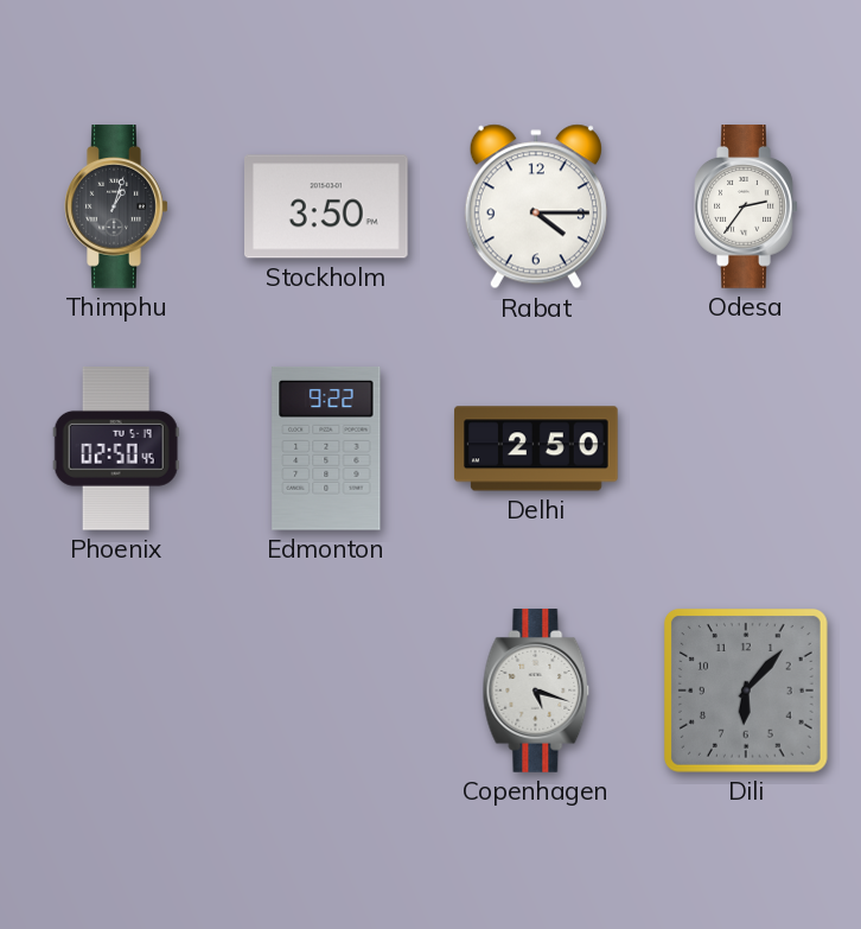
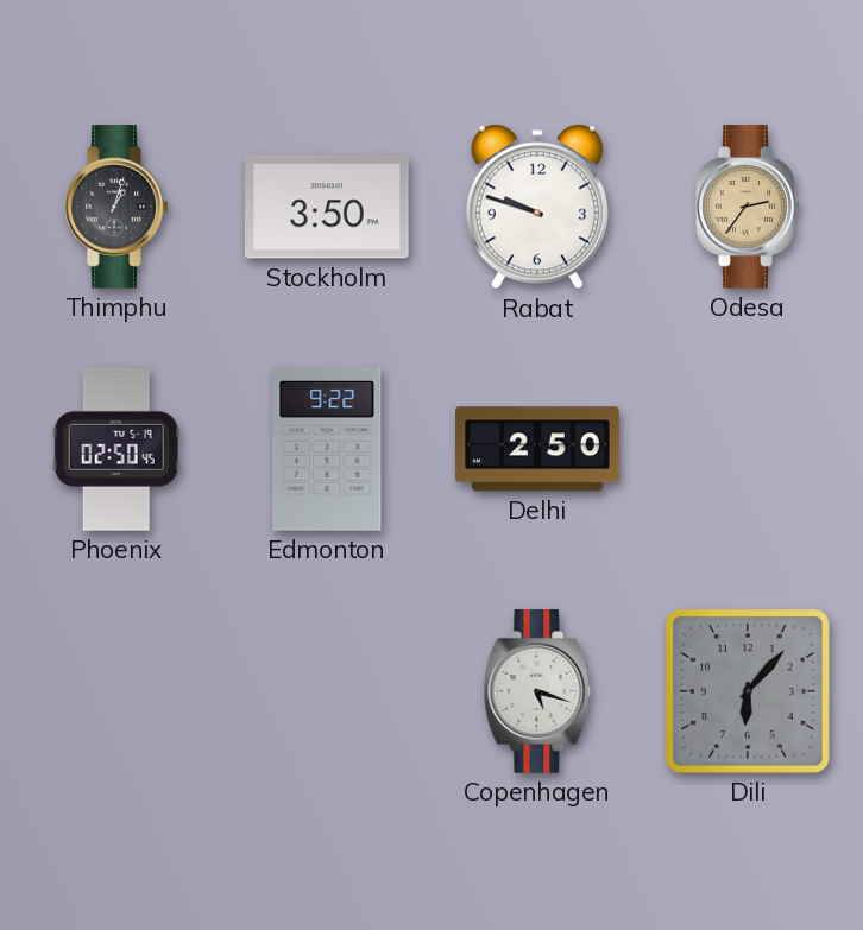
Rabat: 4:15 -> 9:48 (537, 207)
Odesa dial: white -> champagne (748, 207)
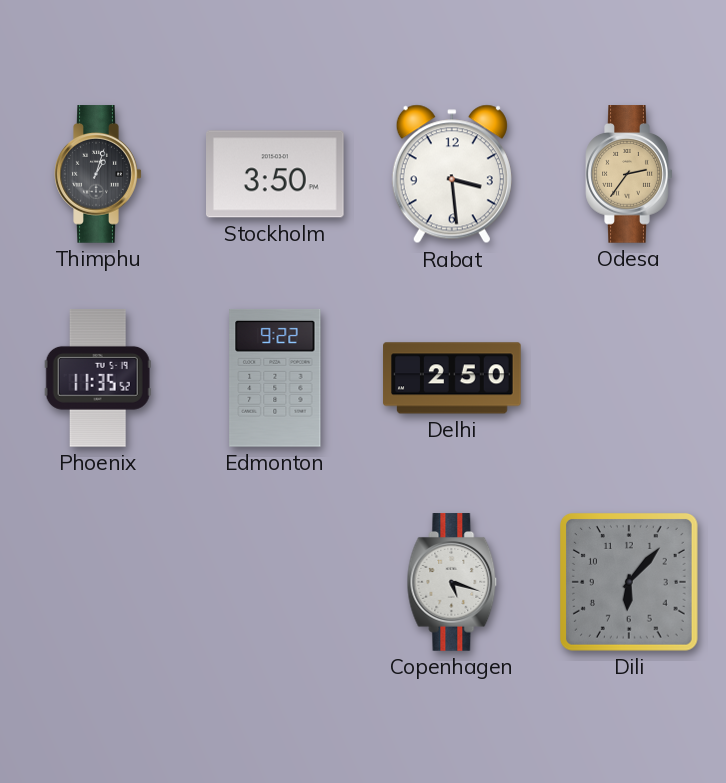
Rabat: 9:48 -> 3:29 (452, 174)
Phoenix: 02:50 -> 11:35 (98, 379)
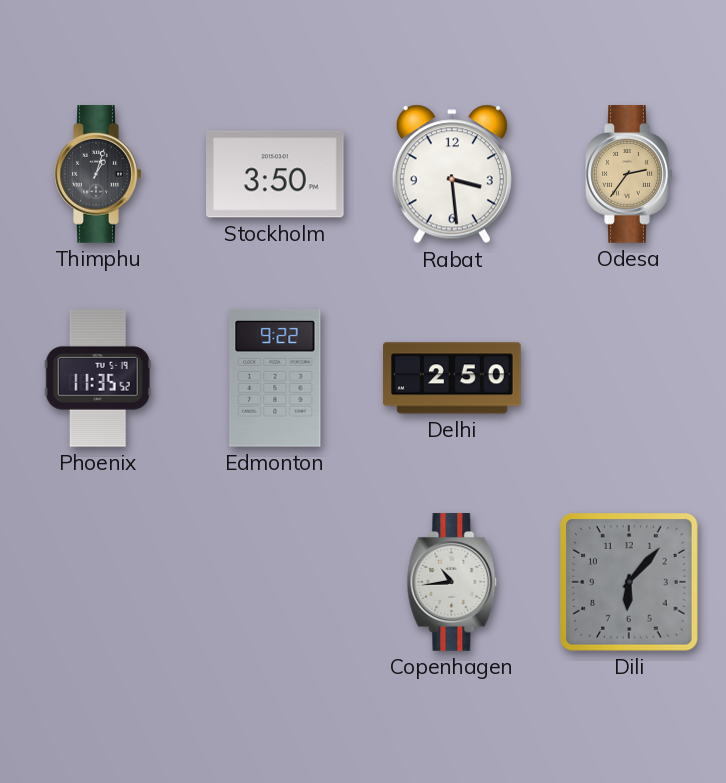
Copenhagen: 5:18 -> 10:44 (452, 582)
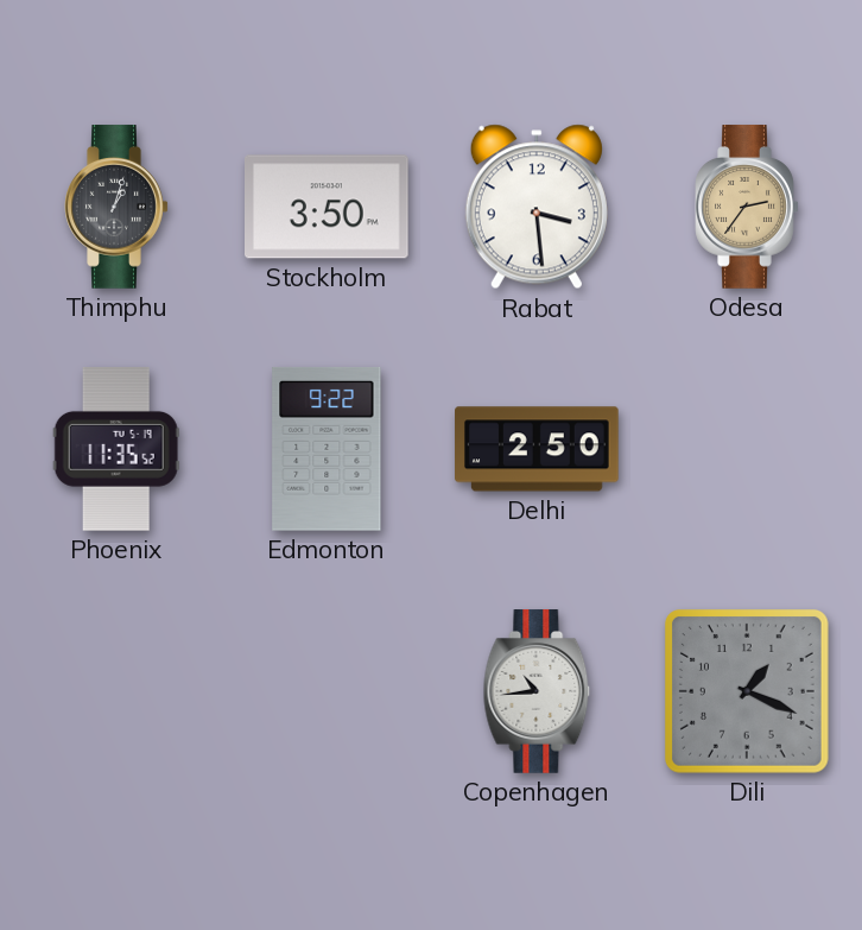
Dili: 6:07 -> 1:19 (747, 691)
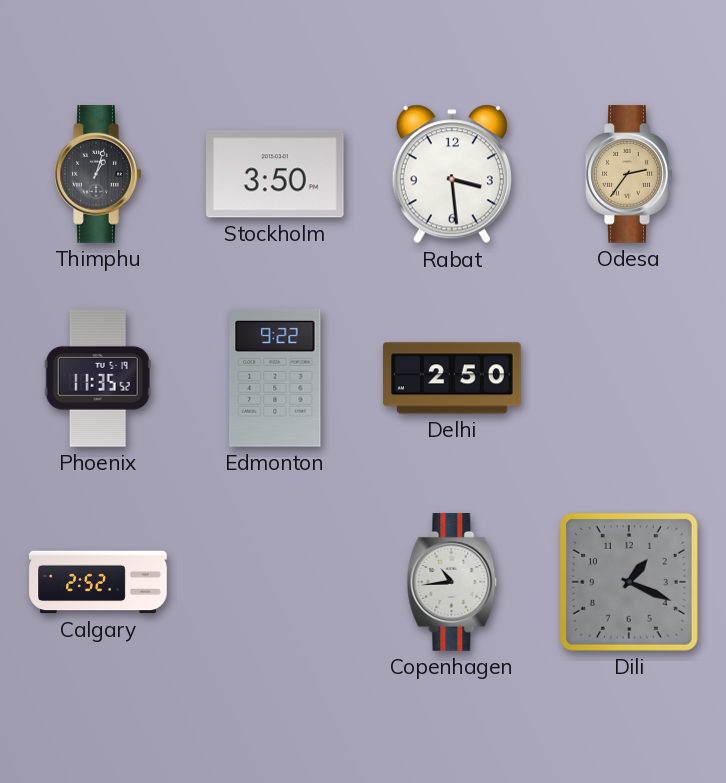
Calgary: none -> 2:52 (98, 582)
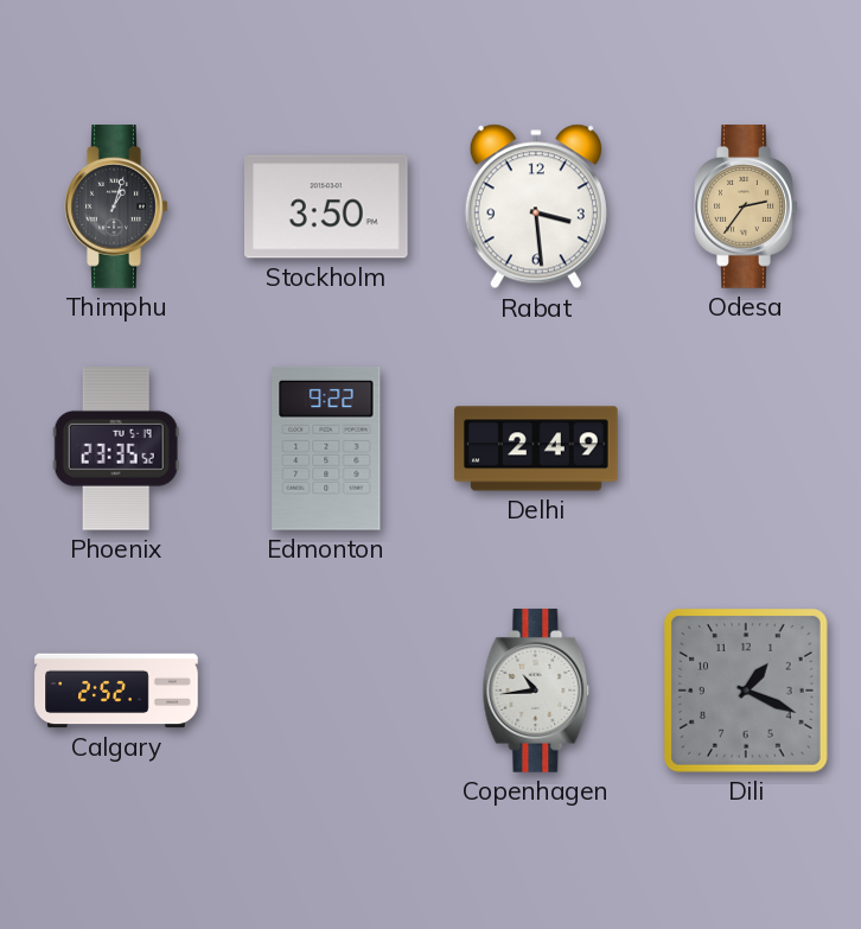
Phoenix: 11:35 -> 23:35 (116, 450)
Delhi: 2:50 -> 2:49 (536, 448)
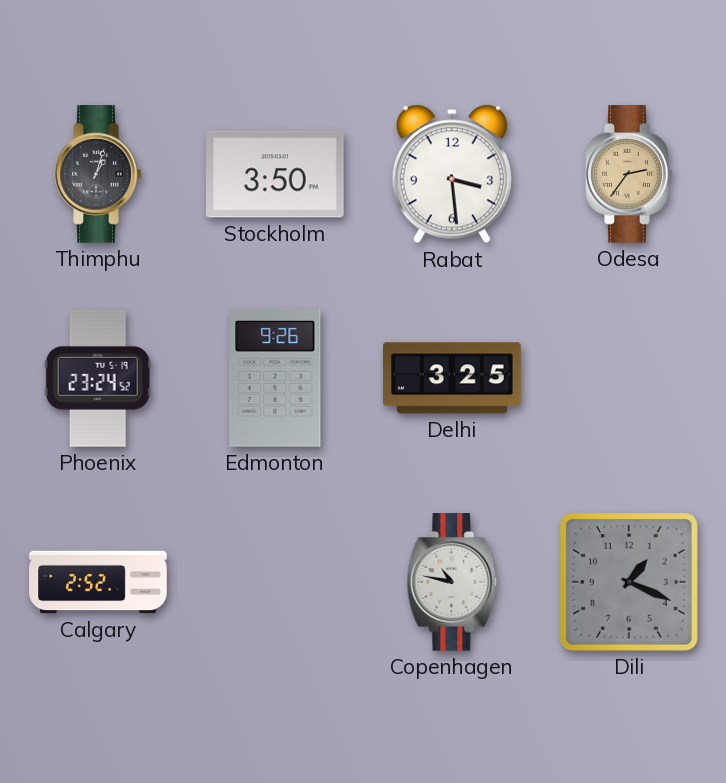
Phoenix: 23:35 -> 23:24 (98, 379)
Edmonton: 9:22 -> 9:26 (275, 378)
Delhi: 2:49 -> 3:25 (452, 378)
Copenhagen: 10:44 -> 10:47 (452, 582)
